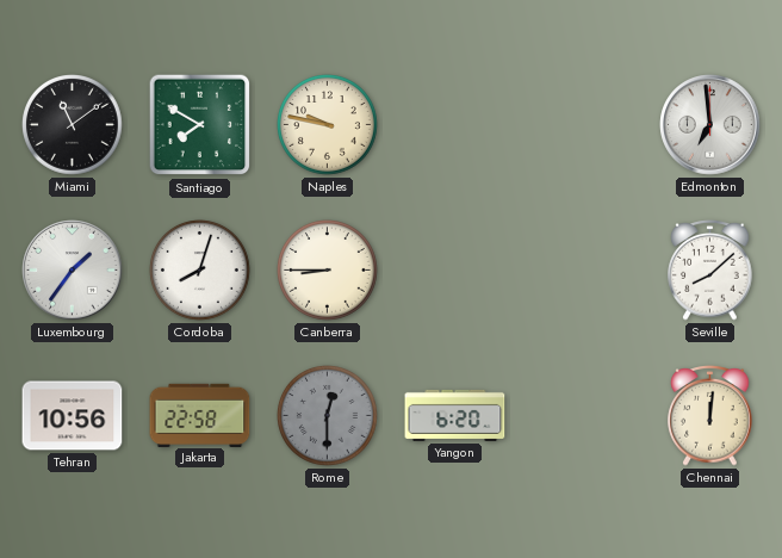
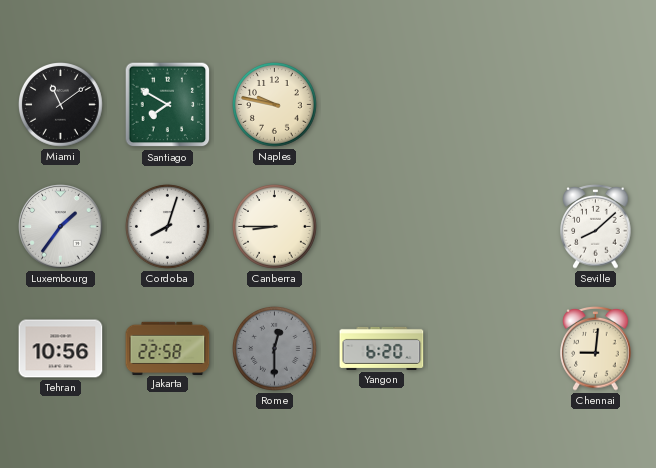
Edmonton: 6:59 -> none (710, 125)
Chennai: 12:01 -> 9:01 (596, 349)
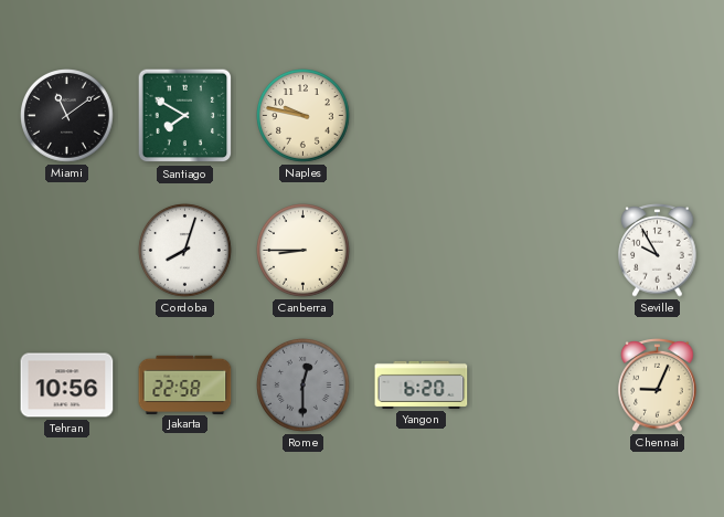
Luxembourg: 1:36 -> none (61, 227)
Seville: 8:08 -> 9:55 (658, 251)
Chennai: 9:01 -> 9:04 (658, 386)
